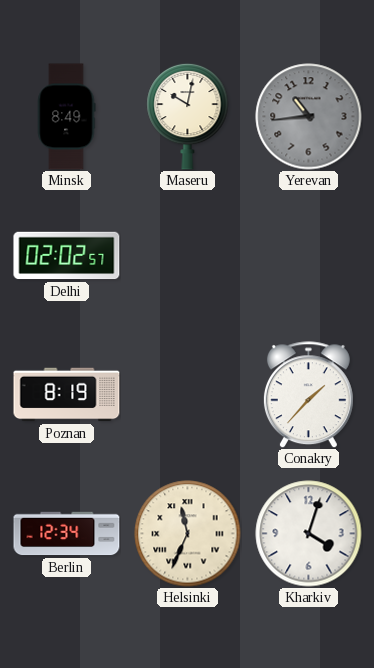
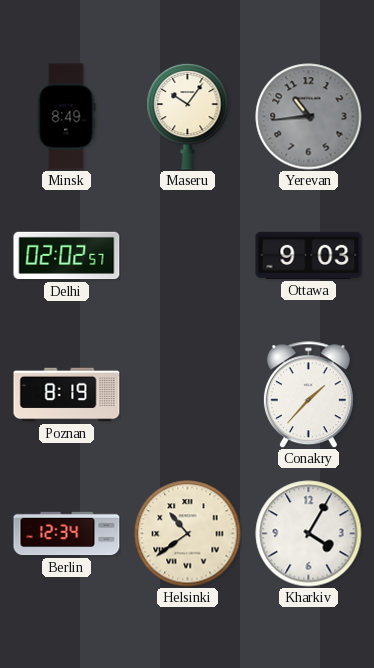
Maseru: 10:02 -> 10:06 (188, 116)
Ottawa: none -> 9:03 (309, 255)
Helsinki: 11:34 -> 10:39 (188, 534)
Kharkiv: 4:03 -> 4:05 (309, 534)
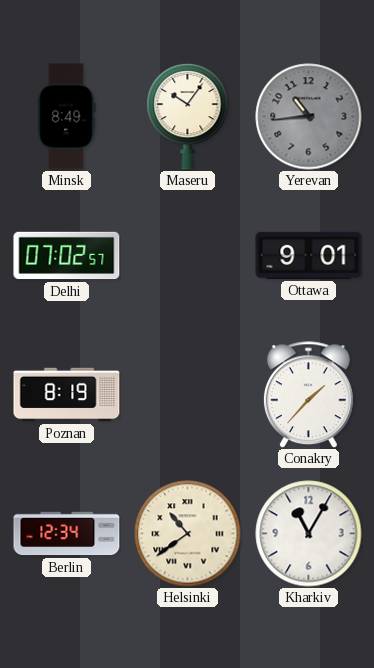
Delhi: 02:02 -> 07:02 (67, 256)
Ottawa: 9:03 -> 9:01 (309, 255)
Kharkiv: 4:05 -> 11:05 (309, 534)
